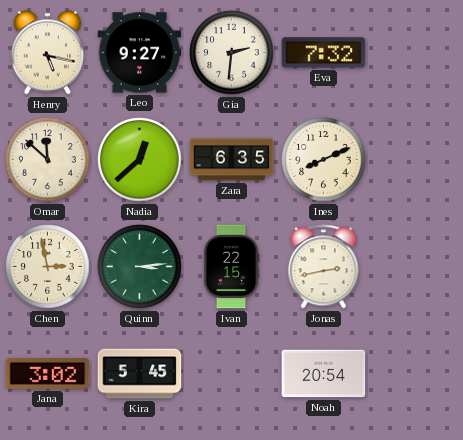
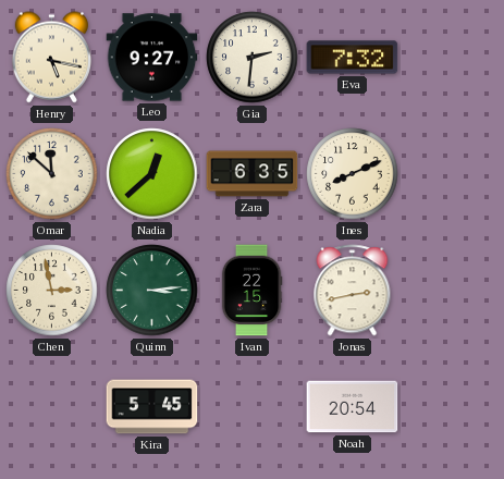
Jana: 3:02 -> none (48, 374)
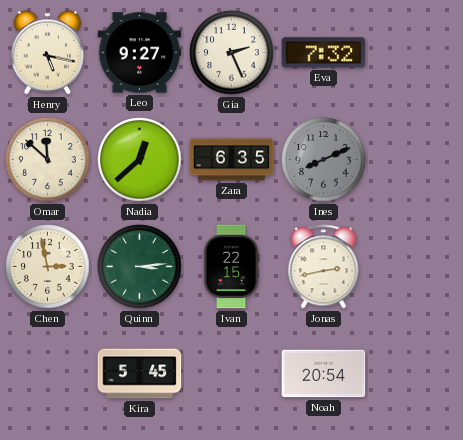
Gia: 2:31 -> 2:26 (232, 53)
Ines dial: cream -> grey (324, 160)
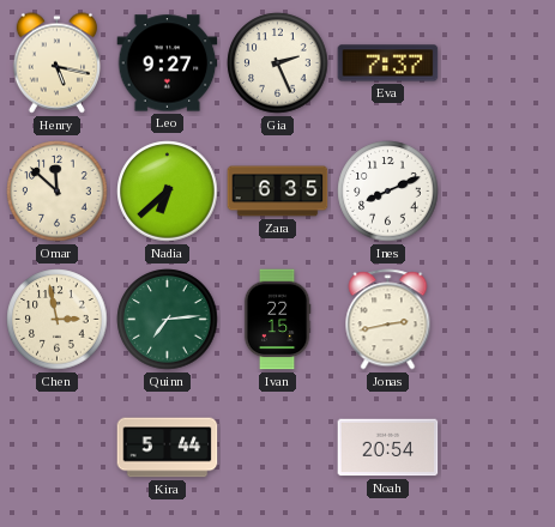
Eva: 7:32 -> 7:37 (388, 63)
Nadia: 12:38 -> 6:38 (168, 192)
Ines dial: grey -> white (388, 192)
Quinn: 3:14 -> 7:14 (168, 320)
Kira: 5:45 -> 5:44 (168, 448)
